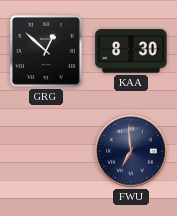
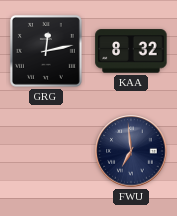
GRG: 12:52 -> 12:13 (46, 51)
KAA: 8:30 -> 8:32 (131, 51)
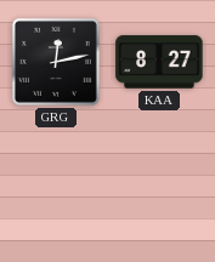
KAA: 8:32 -> 8:27 (159, 62)
FWU: 6:59 -> none (131, 151)
